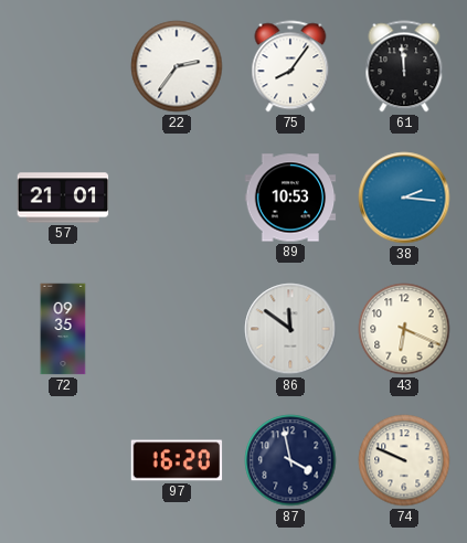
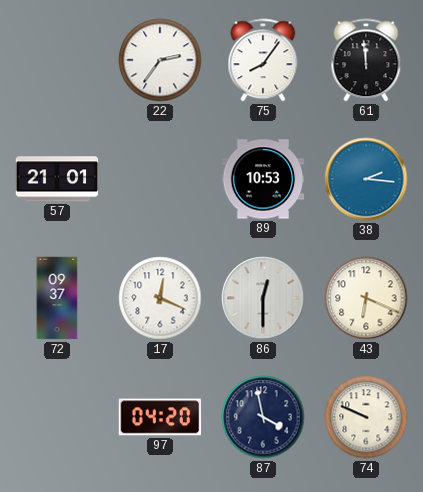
72: 09:35 -> 09:37 (57, 298)
17: none -> 12:19 (160, 298)
86: 11:51 -> 12:30 (263, 298)
97: 16:20 -> 04:20 (160, 417)
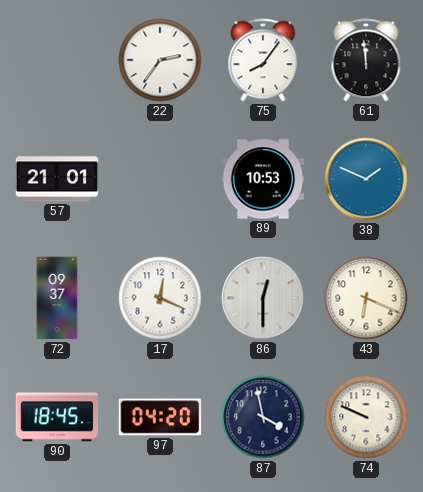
38: 2:16 -> 1:49 (366, 179)
90: none -> 18:45 (57, 417)
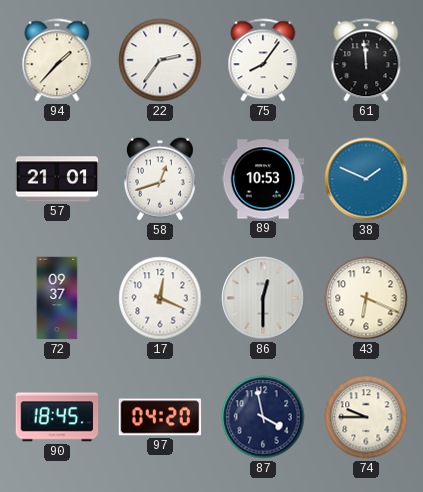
94: none -> 1:37 (57, 60)
58: none -> 12:42 (160, 179)
74: 9:49 -> 9:45 (366, 417)
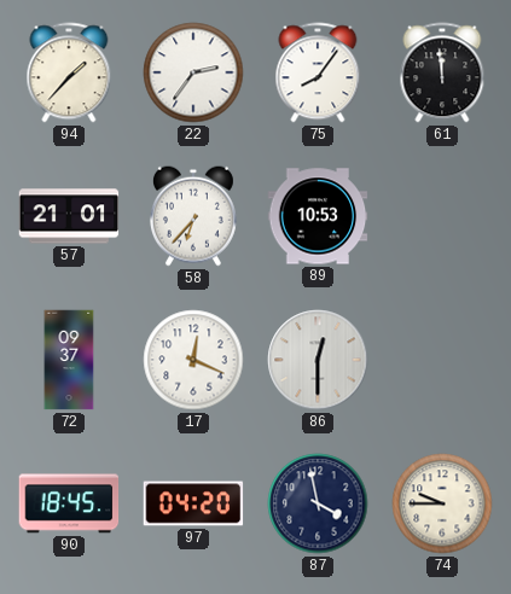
58: 12:42 -> 6:37 (193, 216)
38: 1:49 -> none (366, 179)
43: 6:19 -> none (366, 298)
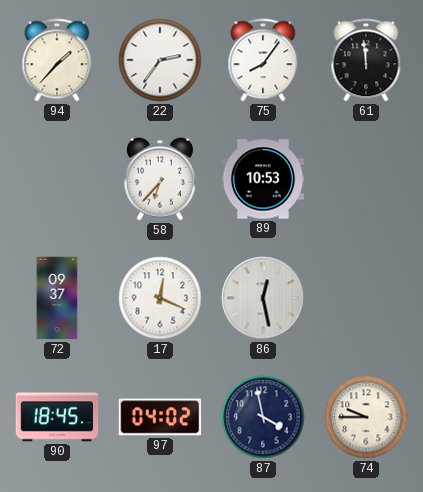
57: 21:01 -> none (69, 216)
86: 12:30 -> 12:28 (263, 298)
97: 04:20 -> 04:02 (160, 417)
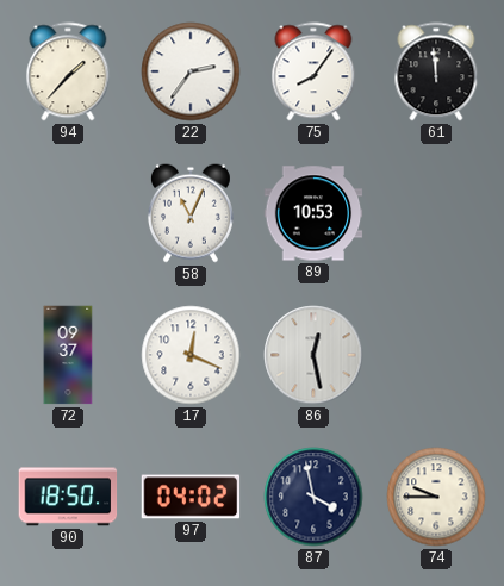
58: 6:37 -> 11:04 (191, 213)
90: 18:45 -> 18:50 (68, 497)
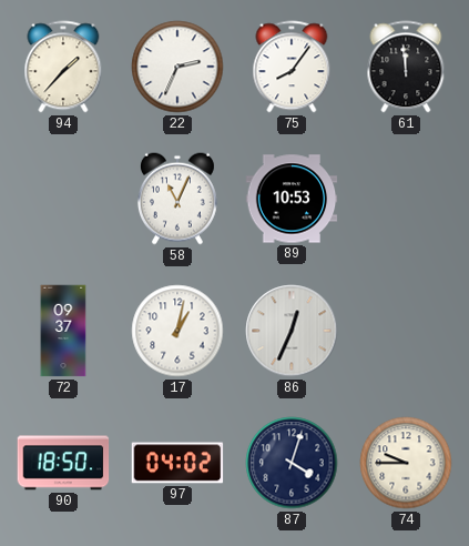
22: 2:36 -> 2:34 (177, 67)
17: 12:19 -> 1:02 (177, 331)
86: 12:28 -> 12:34 (292, 331)
87: 3:58 -> 4:03 (292, 463)
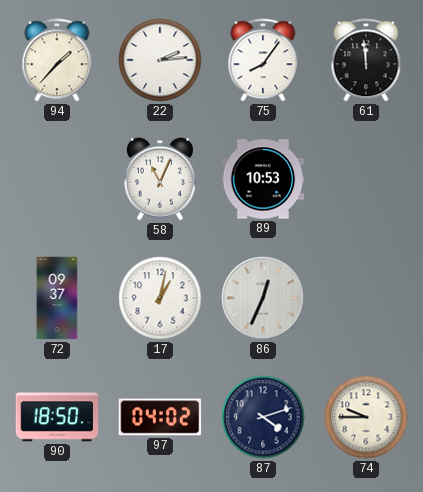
22: 2:34 -> 2:14 (160, 60)
87: 4:03 -> 4:12 (263, 417)
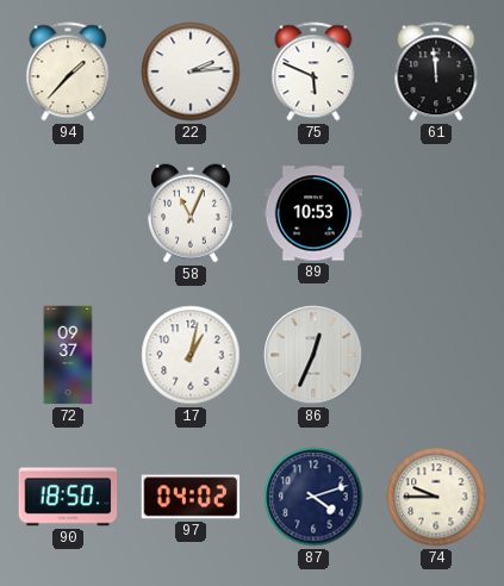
75: 8:06 -> 5:49 (313, 71)
